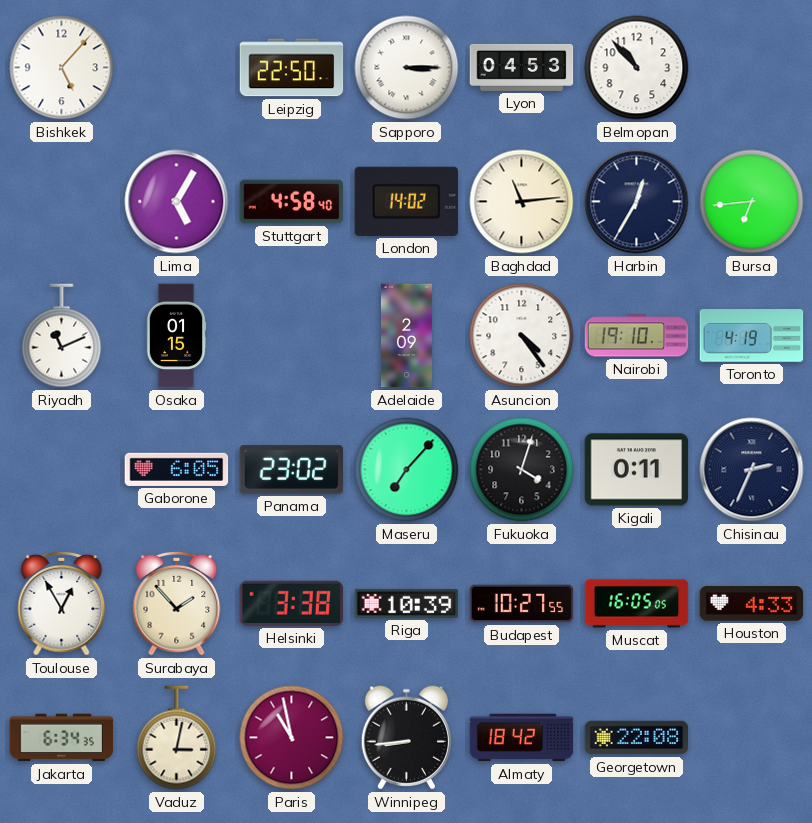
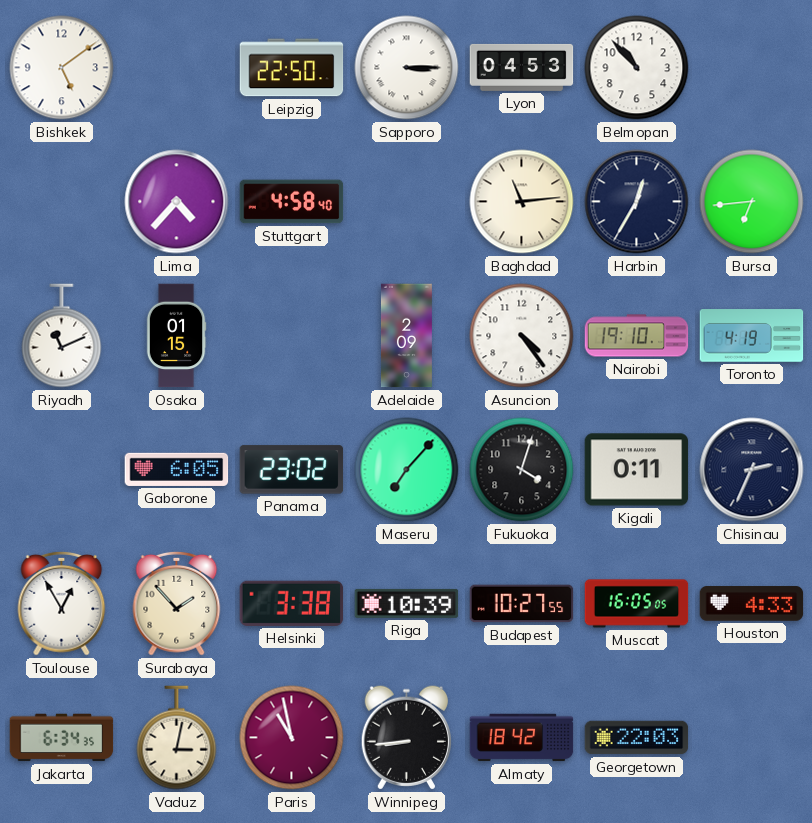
Bishkek: 5:07 -> 5:09 (62, 68)
Lima: 5:05 -> 4:37 (177, 202)
London: 14:02 -> none (407, 201)
Georgetown: 22:08 -> 22:03 (637, 738)
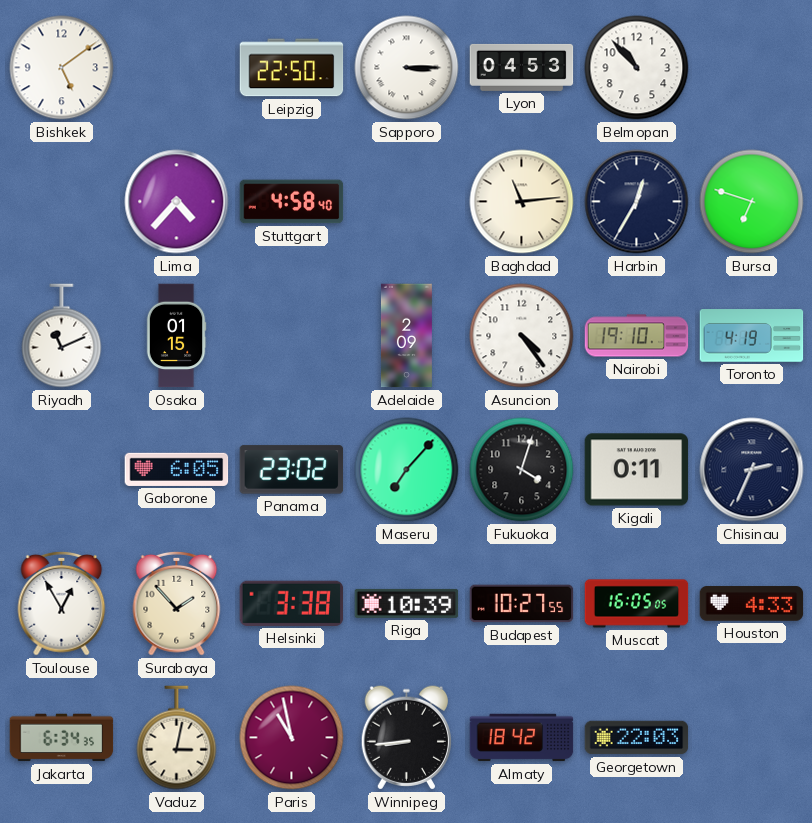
Bursa: 6:44 -> 6:48 (752, 202)
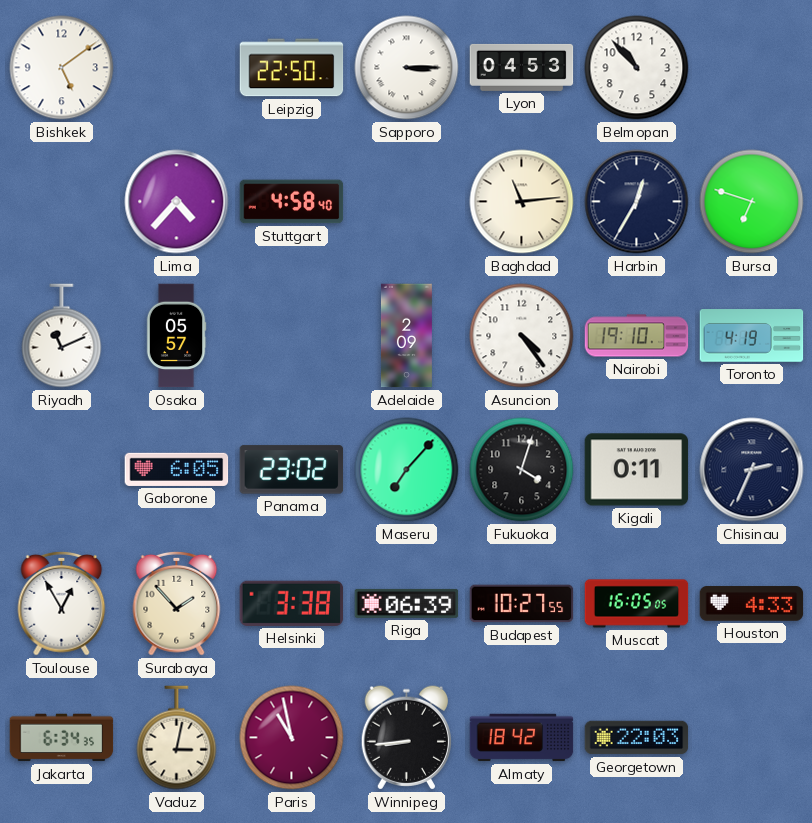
Osaka: 01:15 -> 05:57 (176, 336)
Riga: 10:39 -> 06:39 (407, 603)
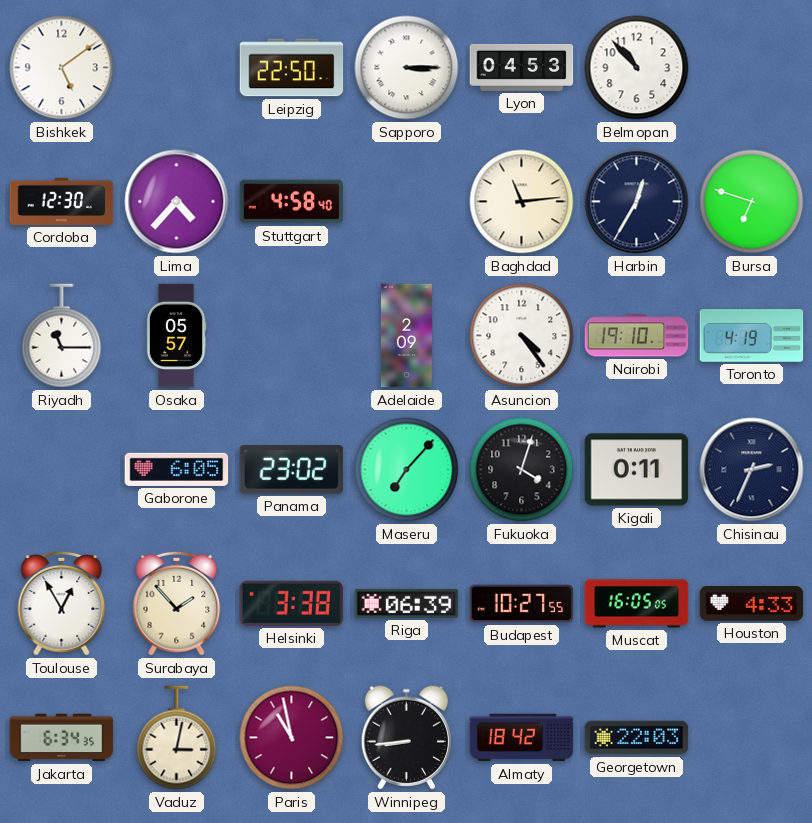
Cordoba: none -> 12:30 (62, 201)
Riyadh: 11:11 -> 11:15 (62, 336)
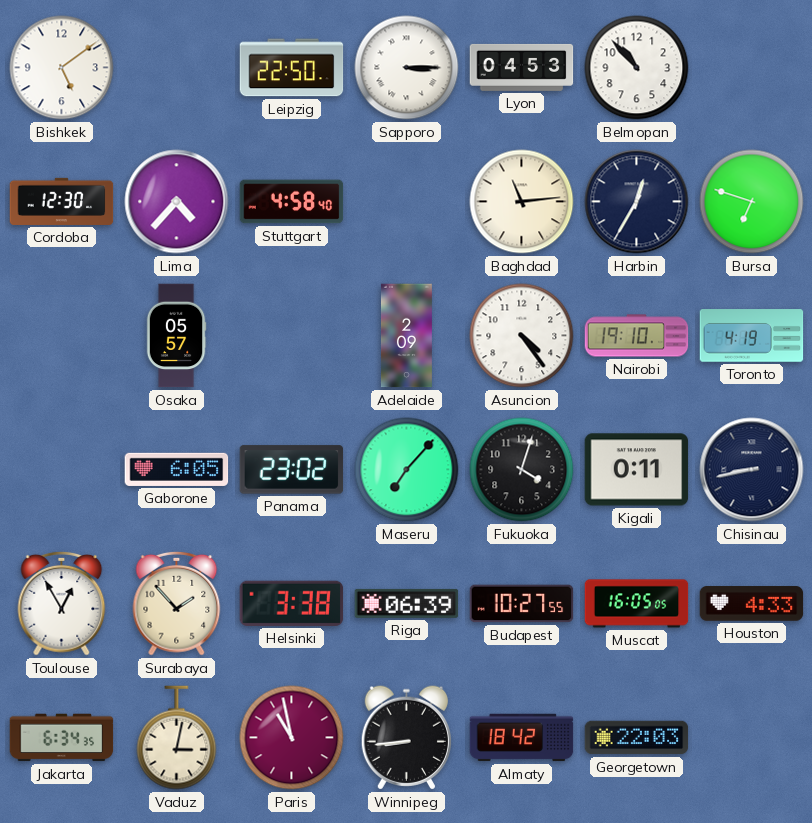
Riyadh: 11:15 -> none (62, 336)
Chisinau: 2:34 -> 8:43 (752, 470)
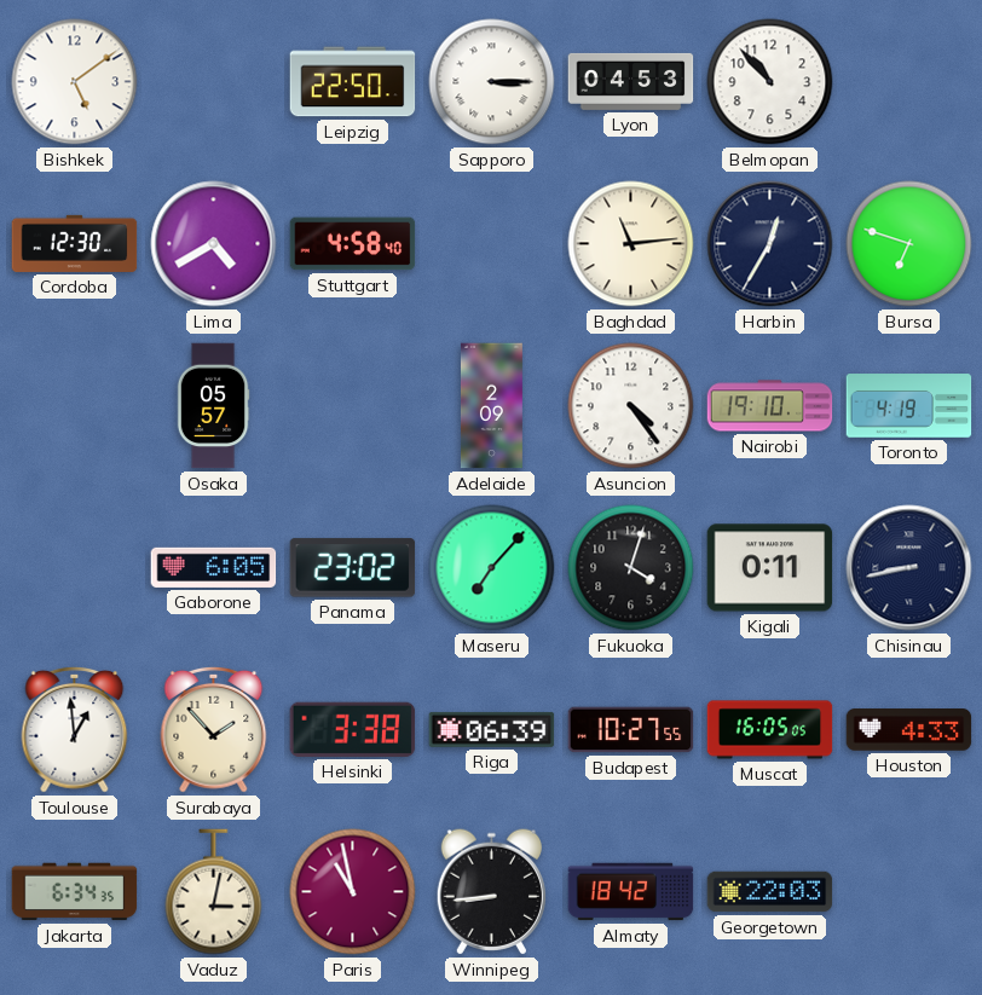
Lima: 4:37 -> 4:40 (214, 244)
Toulouse: 12:55 -> 12:59 (75, 729)
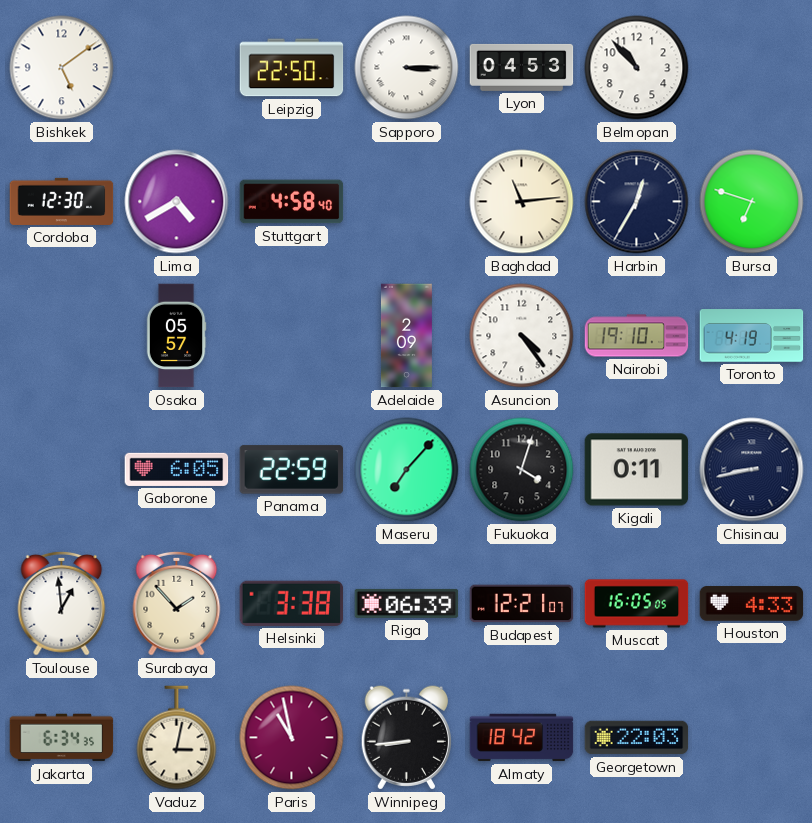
Panama: 23:02 -> 22:59 (292, 470)
Budapest: 10:27 -> 12:21 (522, 604)
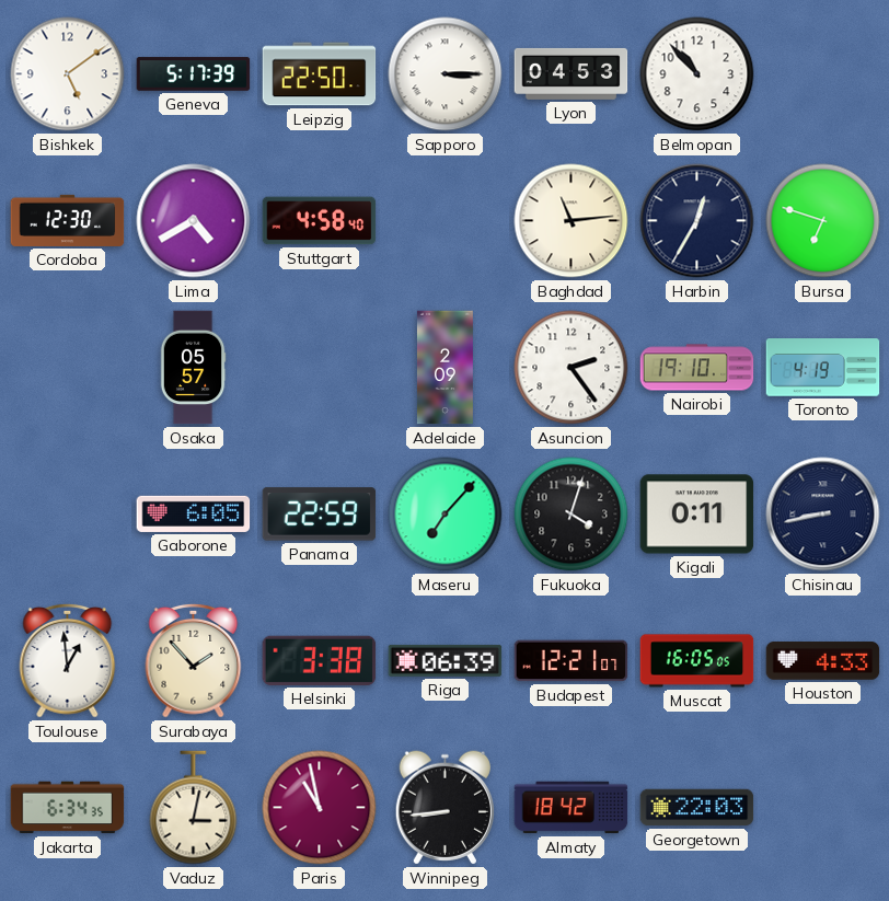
Geneva: none -> 5:17 (194, 74)
Asuncion: 4:24 -> 2:24 (571, 368)
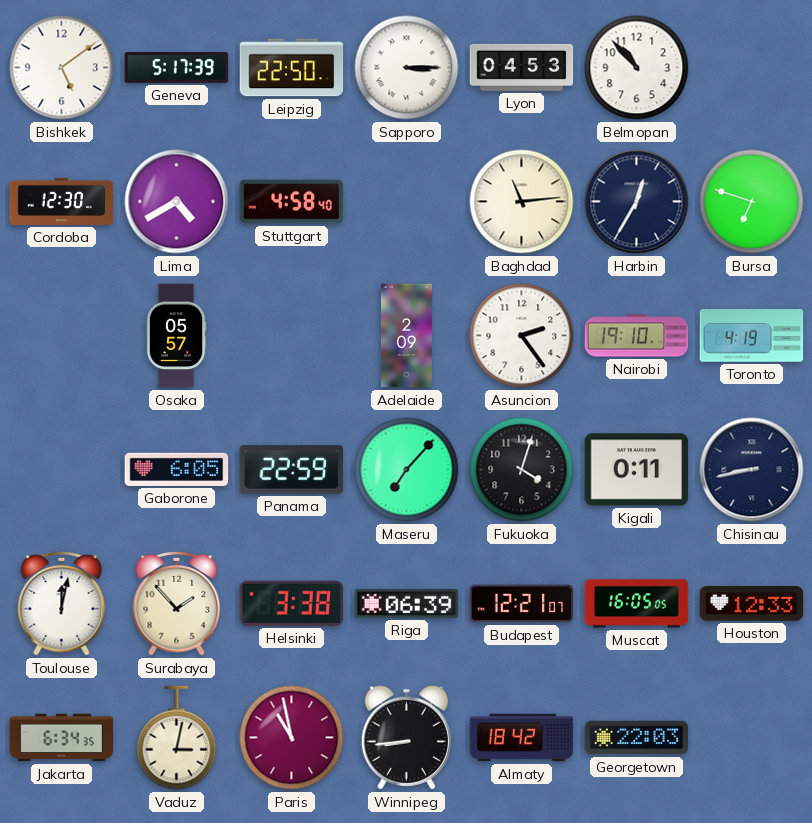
Toulouse: 12:59 -> 12:02 (62, 603)
Houston: 4:33 -> 12:33 (752, 604)
